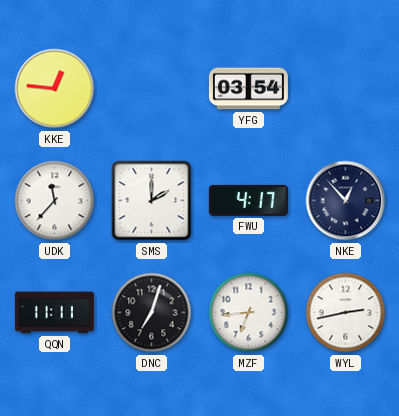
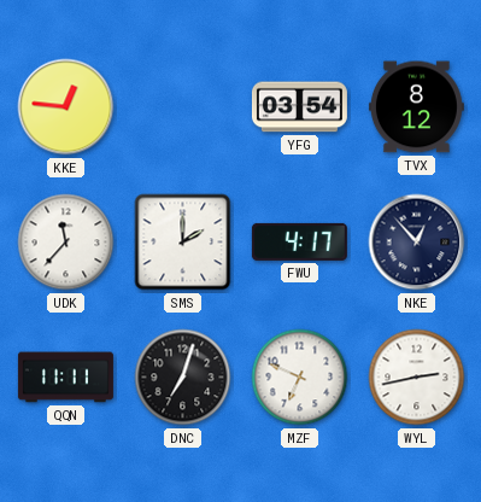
TVX: none -> 8:12 (416, 107)
MZF: 6:44 -> 6:49 (300, 378)
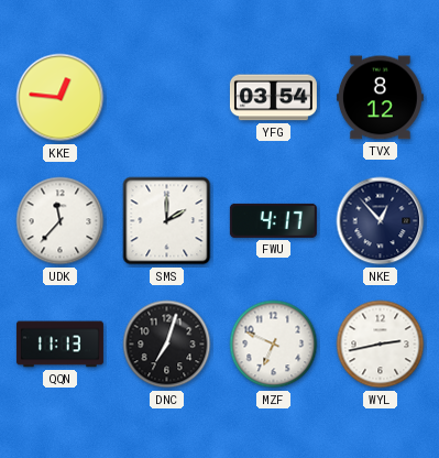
QQN: 11:11 -> 11:13 (59, 345)
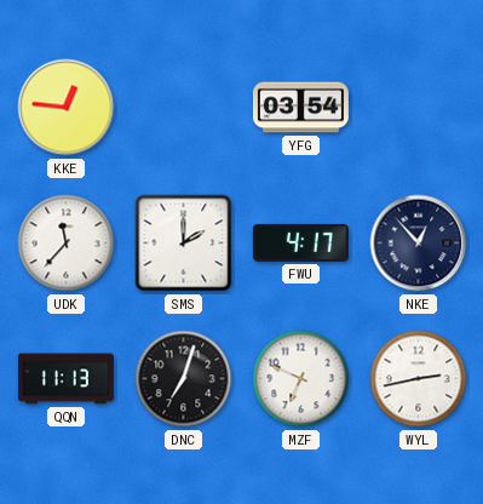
TVX: 8:12 -> none (380, 98)
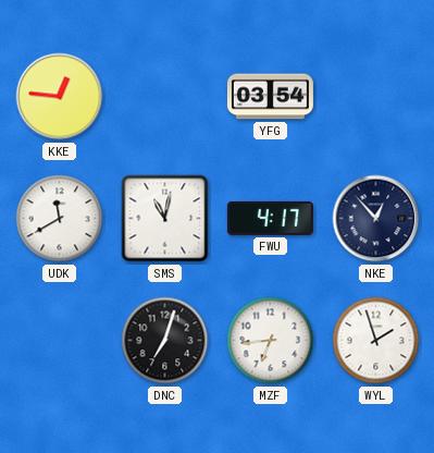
UDK: 11:37 -> 11:40 (60, 219)
SMS: 2:00 -> 11:02 (165, 219)
QQN: 11:13 -> none (65, 379)
MZF: 6:49 -> 6:44 (271, 341)
WYL: 2:43 -> 1:57 (376, 341)
